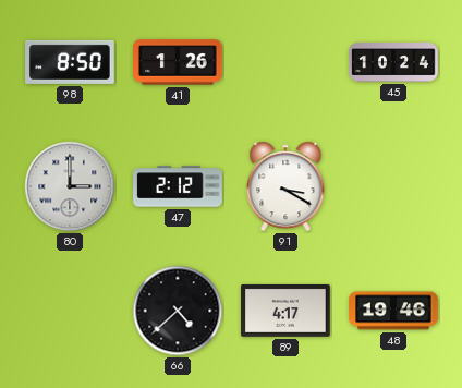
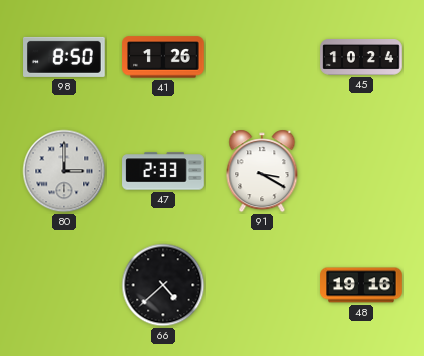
47: 2:12 -> 2:33 (163, 171)
89: 4:17 -> none (285, 311)
48: 19:46 -> 19:16 (361, 285)
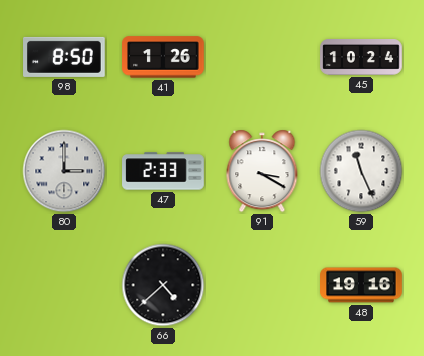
59: none -> 11:26 (361, 171)
